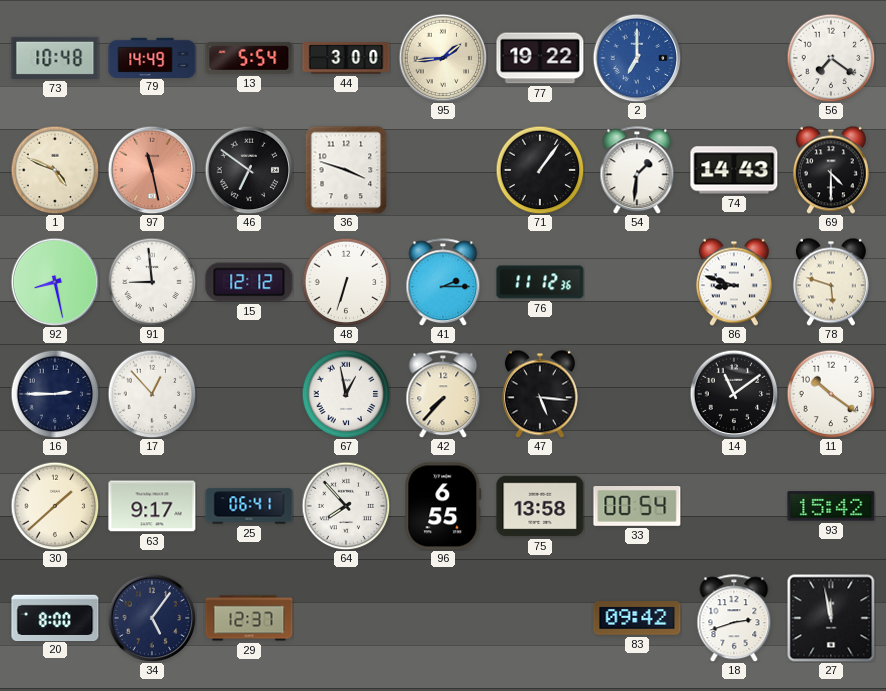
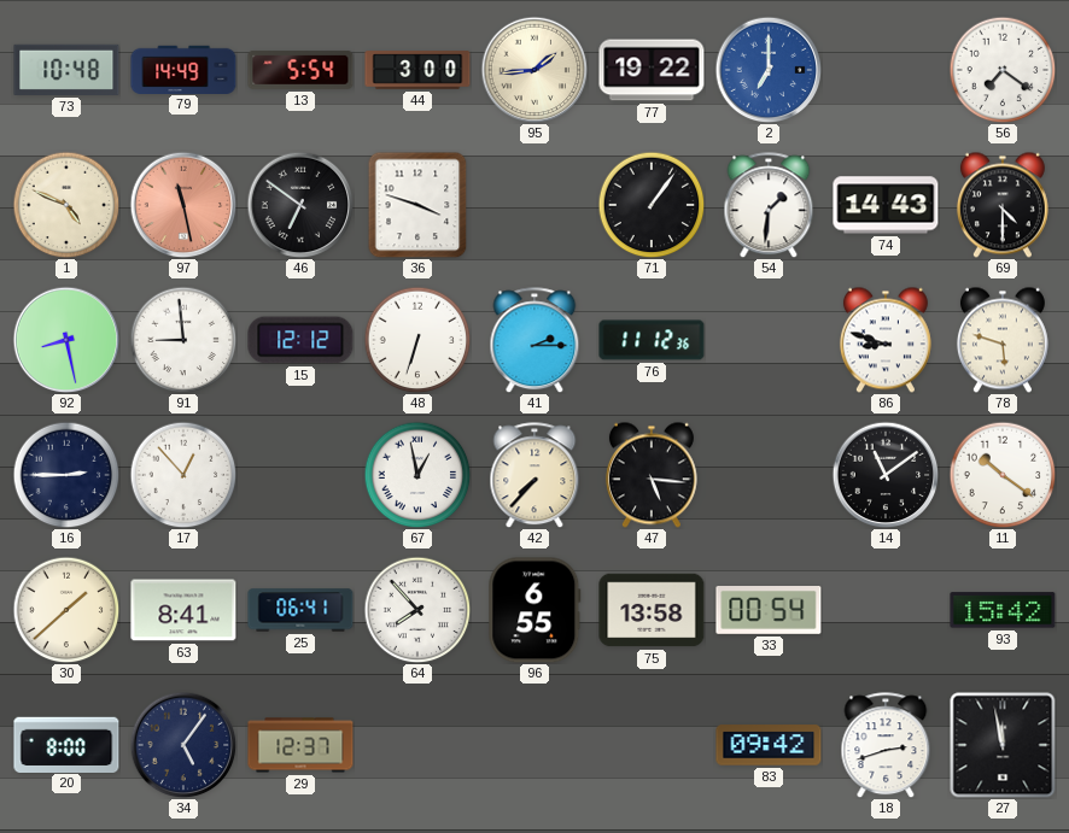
63: 9:17 -> 8:41 (183, 610)
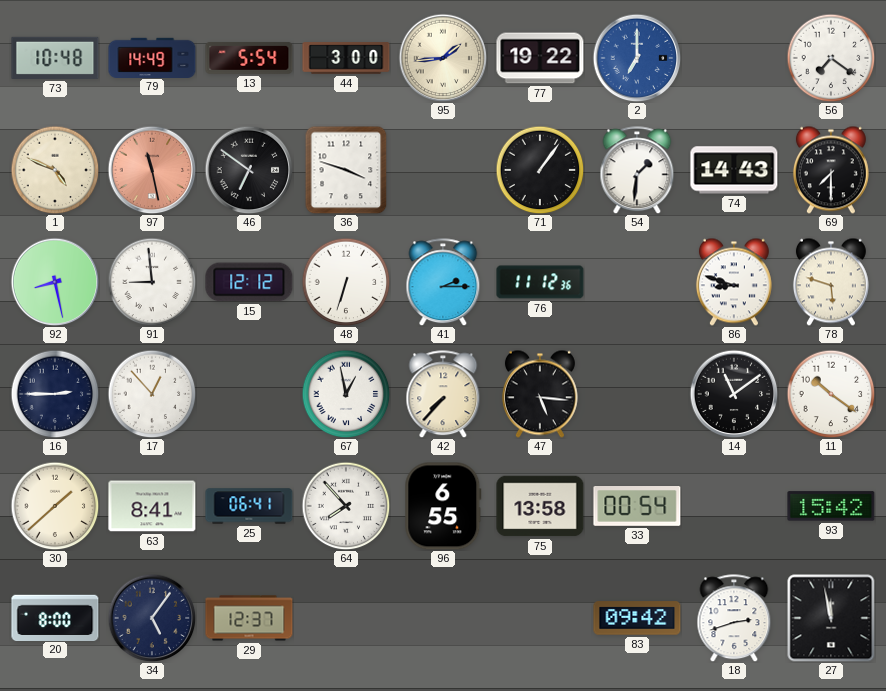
69: 4:30 -> 7:30 (831, 170)
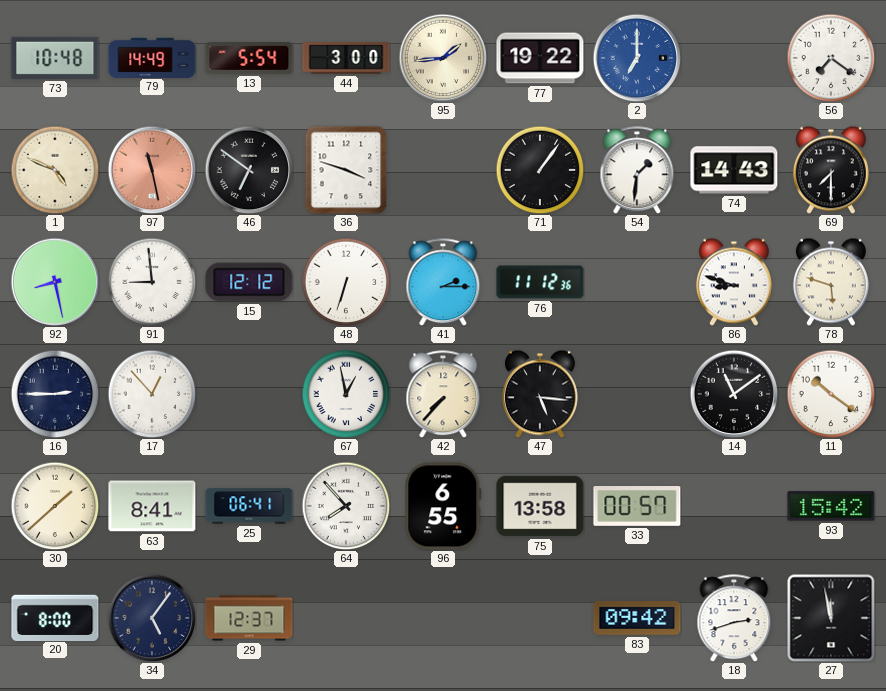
33: 00:54 -> 00:57 (637, 507)
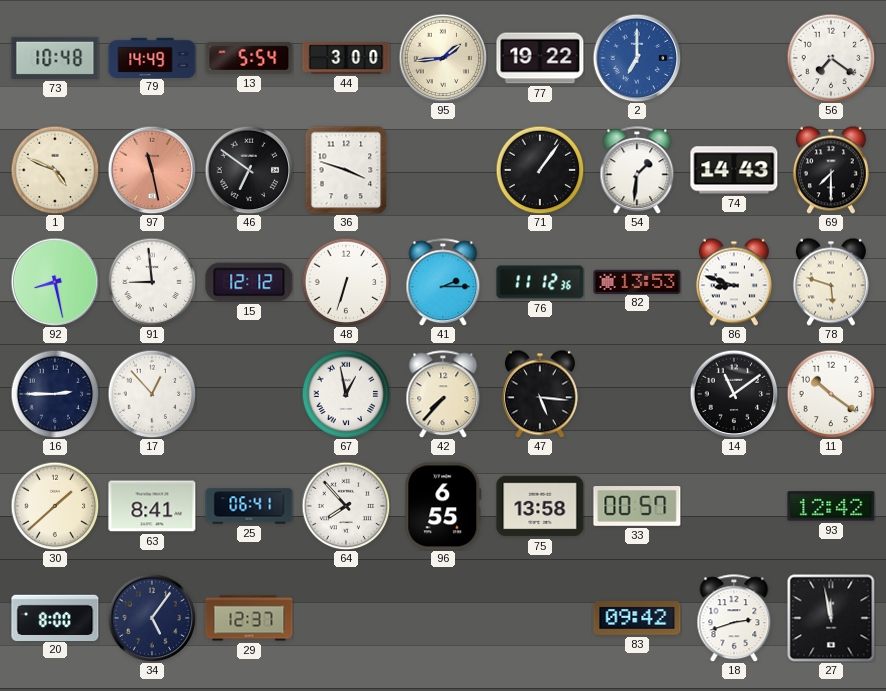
82: none -> 13:53 (637, 281)
93: 15:42 -> 12:42 (831, 506)
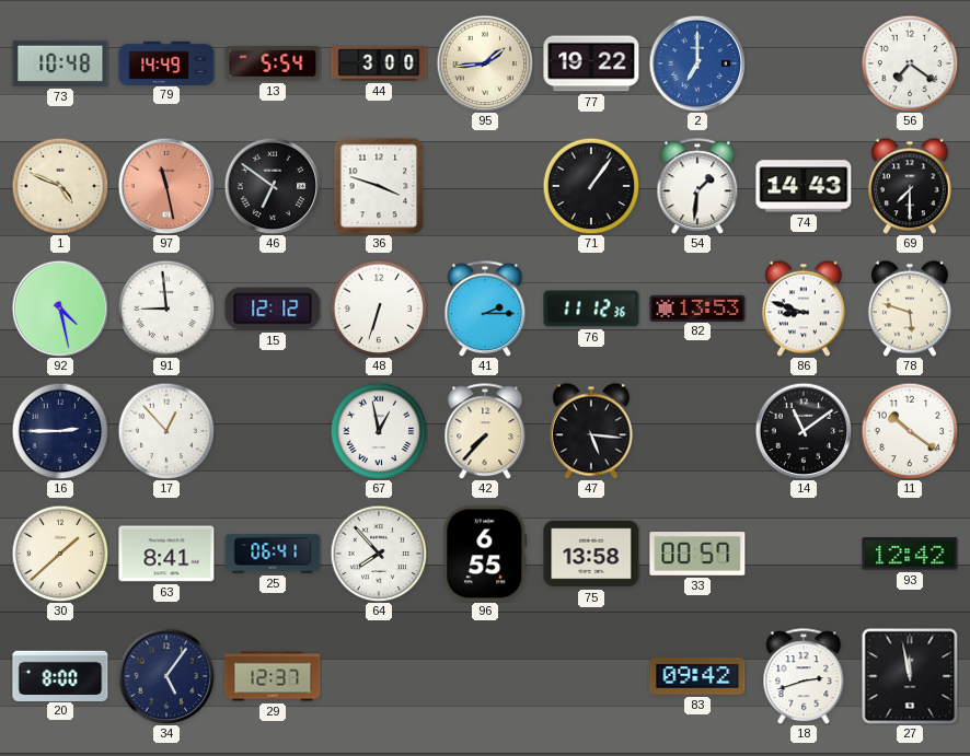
92: 8:28 -> 4:28 (60, 309)
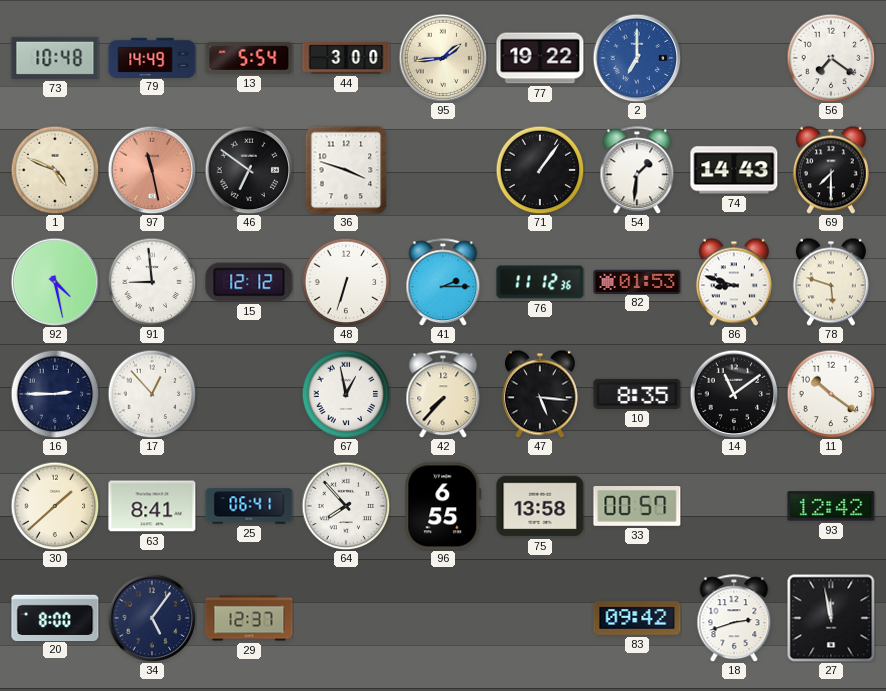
82: 13:53 -> 01:53 (637, 281)
10: none -> 8:35 (637, 394)
